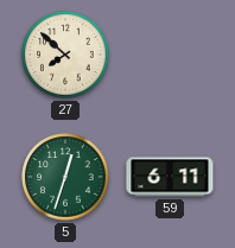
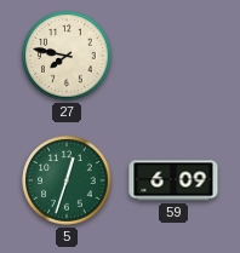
27: 7:52 -> 7:47 (67, 56)
59: 6:11 -> 6:09 (173, 180)
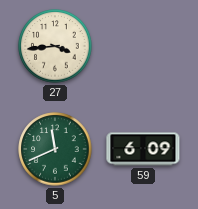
27: 7:47 -> 3:44 (55, 46)
5: 12:33 -> 11:41 (55, 149)
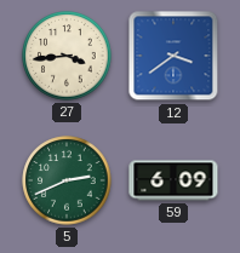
12: none -> 3:39 (173, 56)
5: 11:41 -> 2:41 (67, 180)
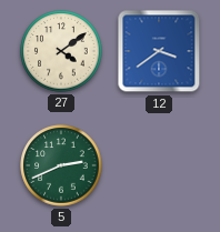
27: 3:44 -> 4:09 (61, 51)
59: 6:09 -> none (173, 180)
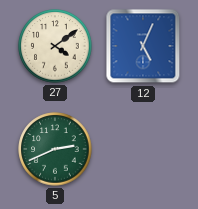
12: 3:39 -> 5:04 (143, 46)
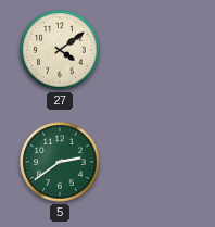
12: 5:04 -> none (143, 46)
5: 2:41 -> 2:39 (60, 162)
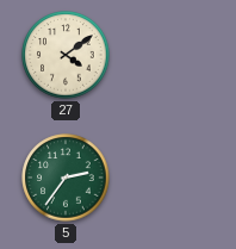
5: 2:39 -> 2:36 (66, 178)
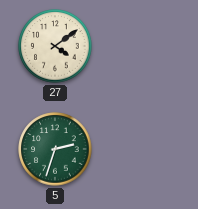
5: 2:36 -> 2:33 (55, 149)
